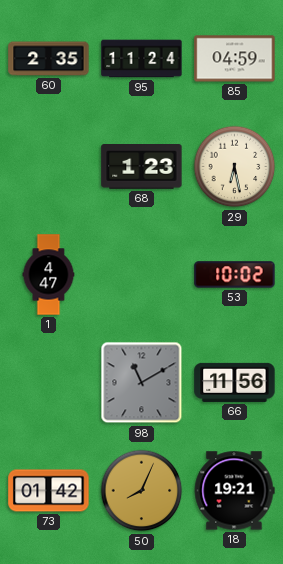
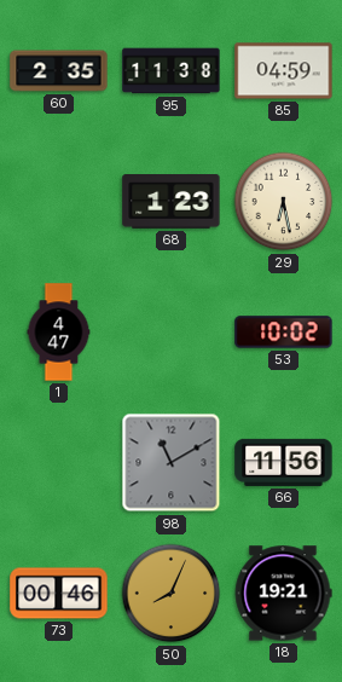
95: 11:24 -> 11:38 (172, 71)
73: 01:42 -> 00:46 (59, 594)
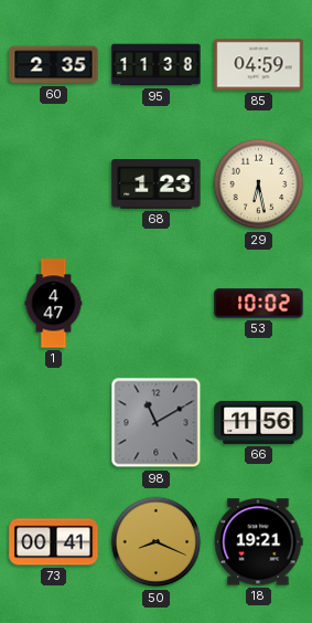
73: 00:46 -> 00:41 (54, 542)
50: 8:04 -> 8:19 (157, 542)
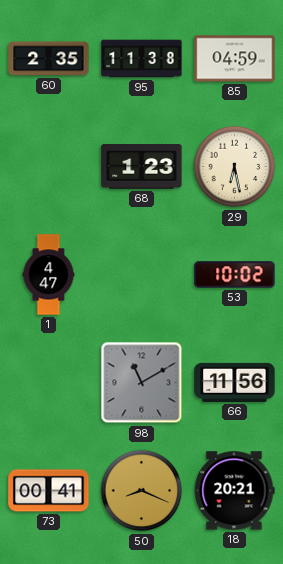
18: 19:21 -> 20:21 (234, 491)
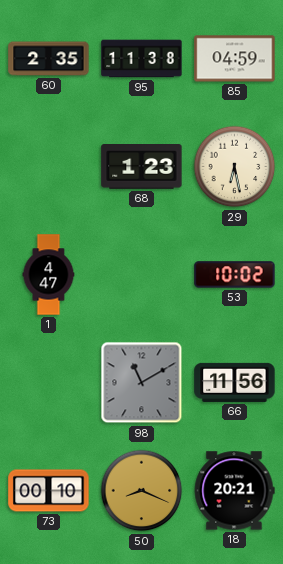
73: 00:41 -> 00:10 (49, 491)
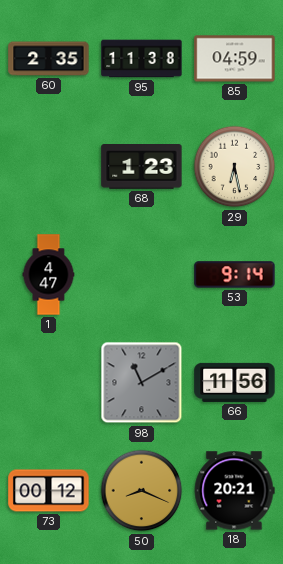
53: 10:02 -> 9:14 (235, 275)
73: 00:10 -> 00:12 (49, 491)
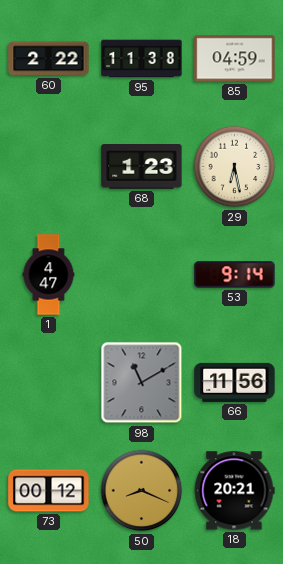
60: 2:35 -> 2:22 (49, 59)
